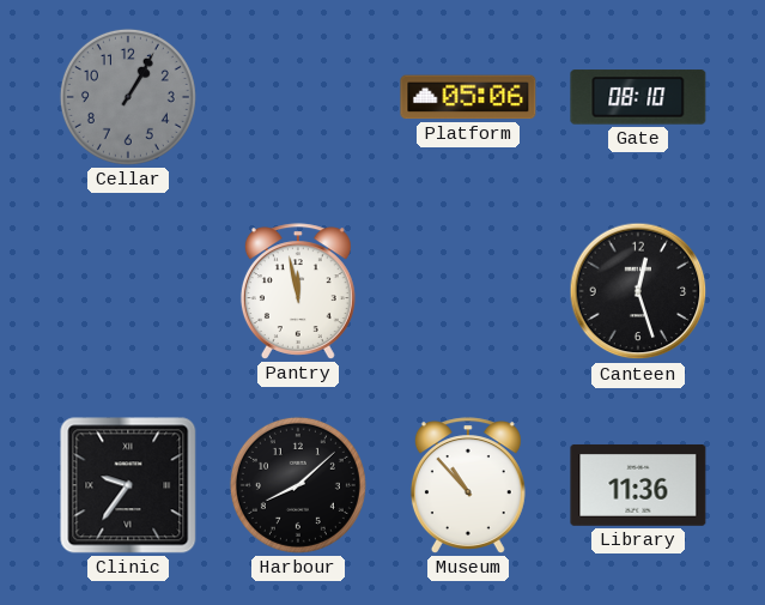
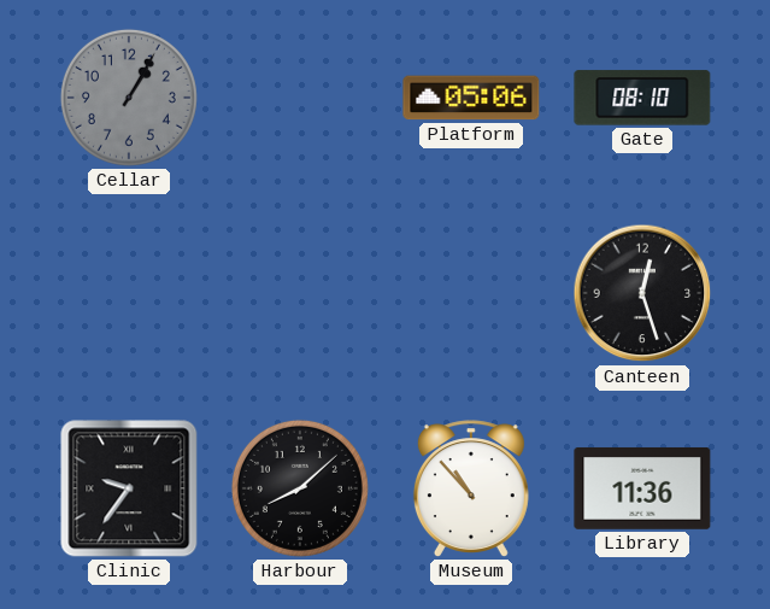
Pantry: 11:58 -> none (298, 291)
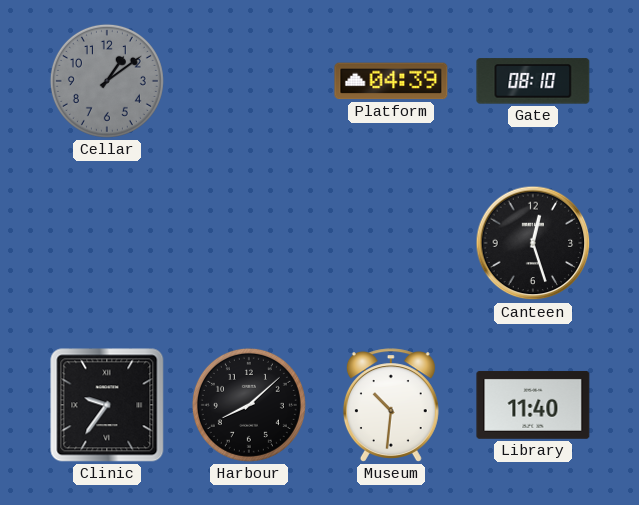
Cellar: 1:05 -> 1:09 (107, 81)
Platform: 05:06 -> 04:39 (391, 81)
Museum: 10:53 -> 10:31 (391, 405)
Library: 11:36 -> 11:40 (533, 405)
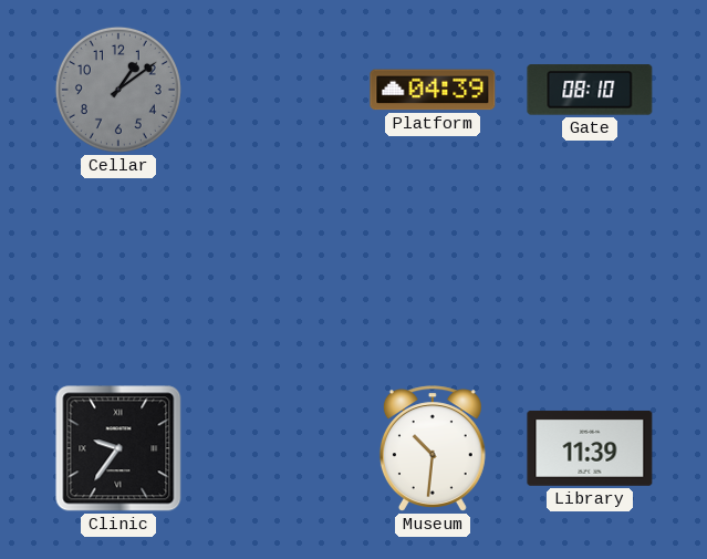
Canteen: 12:27 -> none (533, 243)
Harbour: 8:08 -> none (249, 405)
Library: 11:40 -> 11:39 (590, 448)
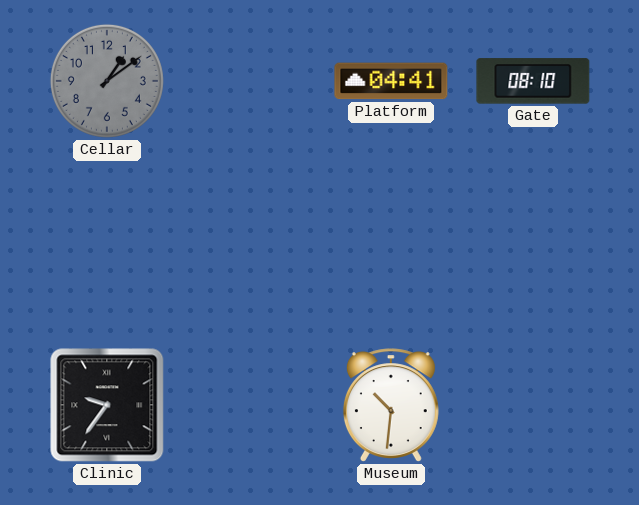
Platform: 04:39 -> 04:41 (391, 81)
Library: 11:39 -> none (590, 448)
